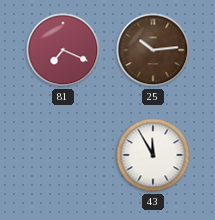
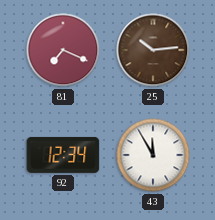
92: none -> 12:34 (63, 155)
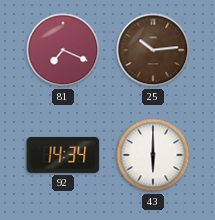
92: 12:34 -> 14:34 (63, 155)
43: 11:55 -> 6:00 (153, 155)
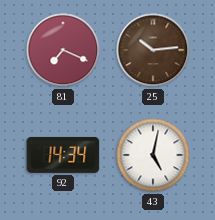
43: 6:00 -> 5:02 (153, 155)
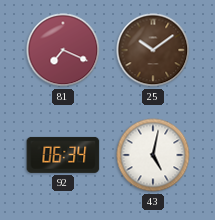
25: 10:14 -> 10:09 (153, 50)
92: 14:34 -> 06:34 (63, 155)
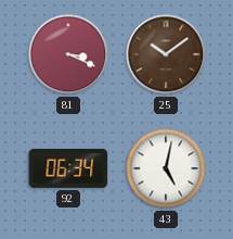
81: 7:19 -> 3:19 (68, 54)
